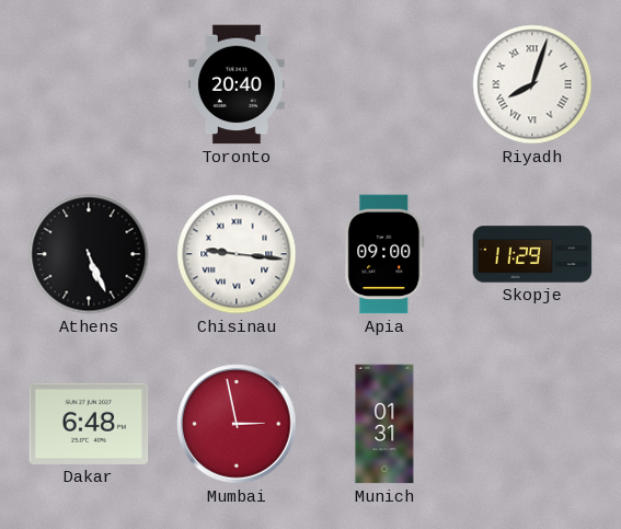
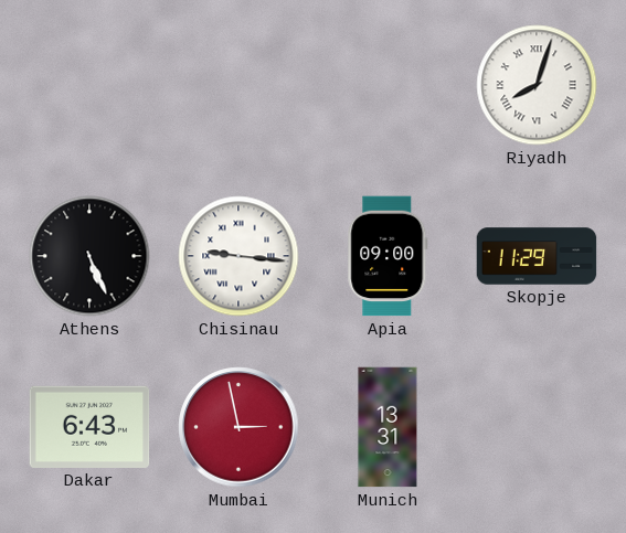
Toronto: 20:40 -> none (238, 84)
Dakar: 6:48 -> 6:43 (89, 427)
Munich: 01:31 -> 13:31 (388, 427)
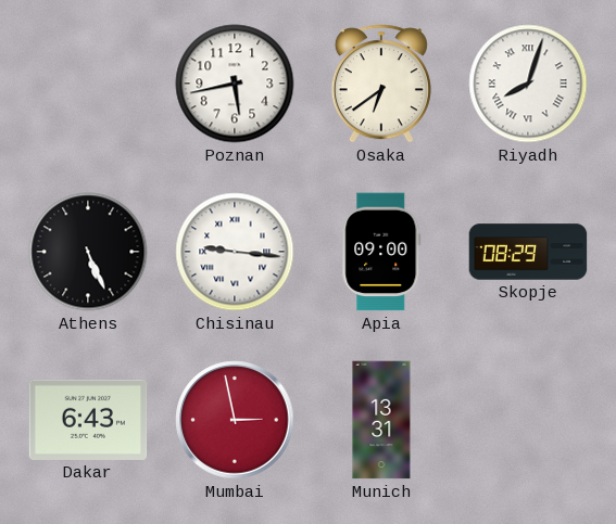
Poznan: none -> 5:43 (235, 84)
Osaka: none -> 6:39 (381, 84)
Skopje: 11:29 -> 08:29 (528, 252)
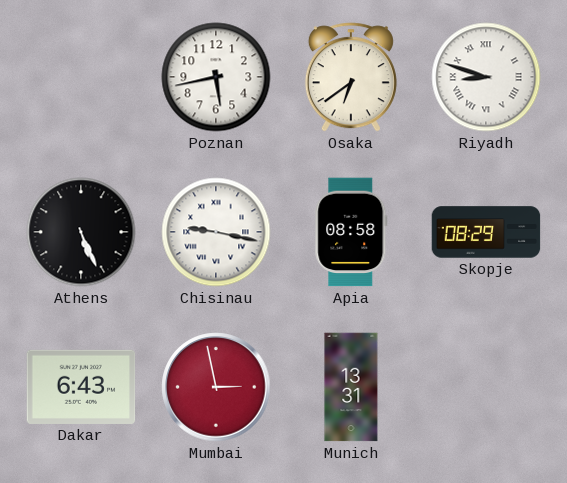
Riyadh: 8:03 -> 8:48 (486, 77)
Chisinau: 9:16 -> 9:17 (216, 232)
Apia: 09:00 -> 08:58 (351, 232)
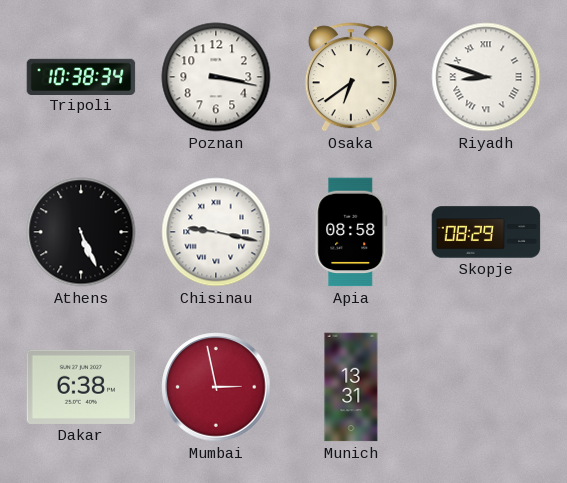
Tripoli: none -> 10:38 (81, 76)
Poznan: 5:43 -> 3:17 (216, 77)
Dakar: 6:43 -> 6:38 (81, 387)
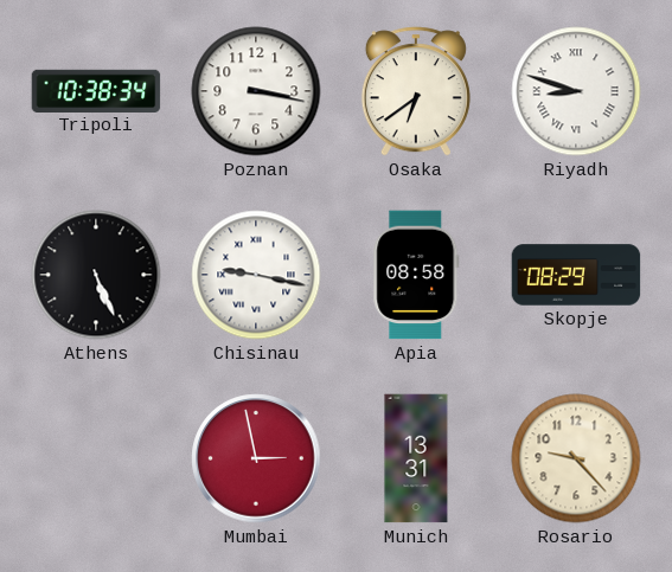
Dakar: 6:38 -> none (81, 387)
Rosario: none -> 9:23 (576, 458)
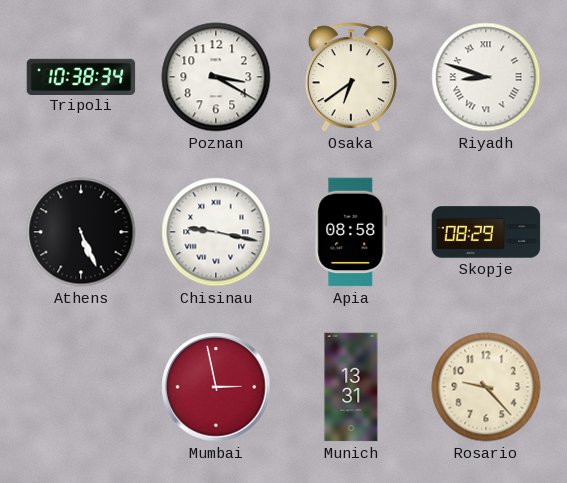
Poznan: 3:17 -> 3:20 (216, 77)
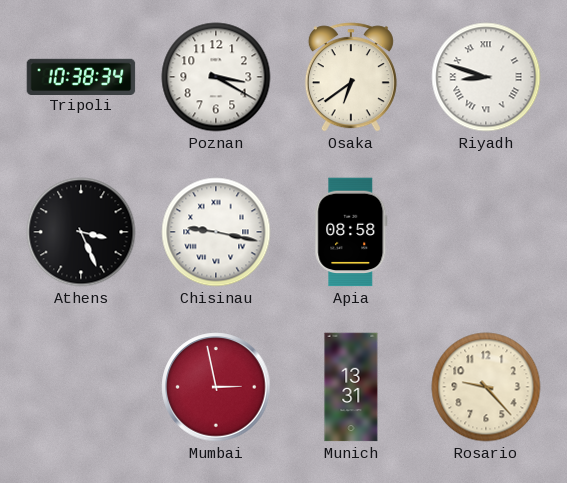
Athens: 5:26 -> 3:26 (81, 232)
Skopje: 08:29 -> none (486, 232)
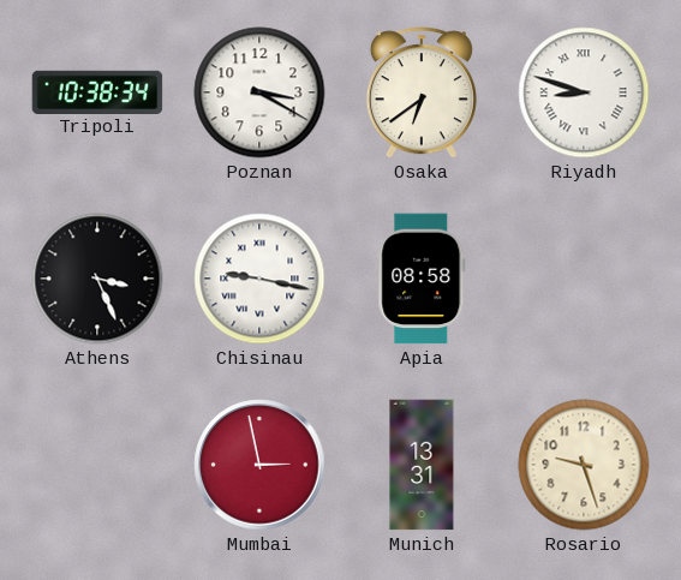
Rosario: 9:23 -> 9:27 (584, 465)
